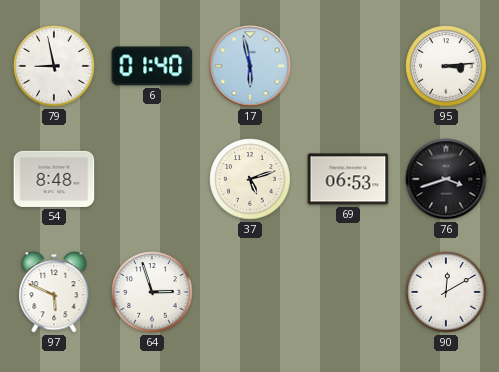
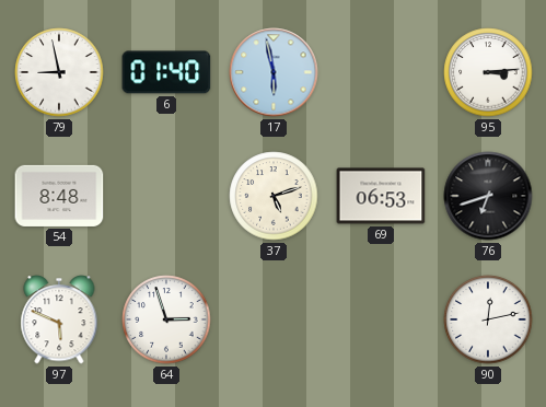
76: 3:42 -> 6:42 (488, 196)
90: 12:10 -> 12:13 (488, 319)
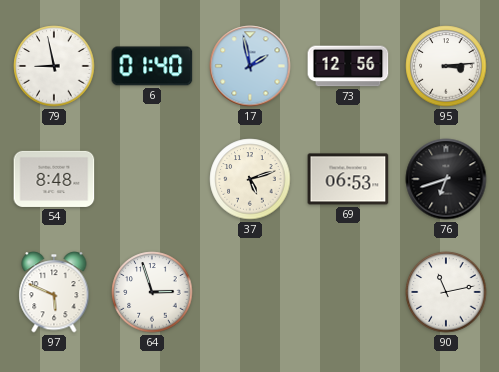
17: 5:58 -> 1:58 (250, 66)
73: none -> 12:56 (348, 66)
90: 12:13 -> 11:13 (446, 292)
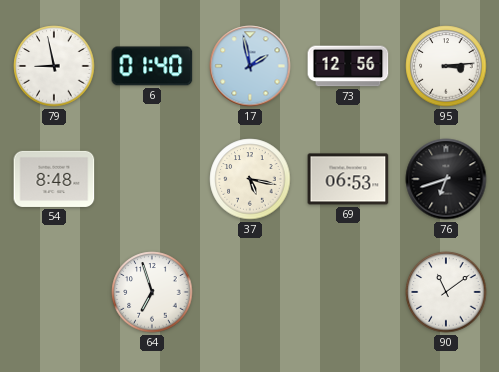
37: 5:12 -> 5:17 (250, 179)
97: 5:49 -> none (54, 292)
64: 2:57 -> 6:57 (152, 292)
90: 11:13 -> 11:09 (446, 292)
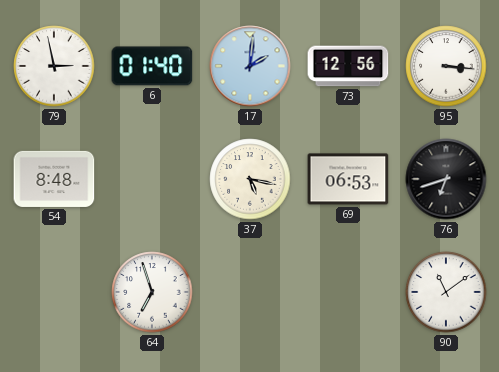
79: 8:58 -> 2:58 (54, 66)
17: 1:58 -> 2:01 (250, 66)
95: 3:14 -> 3:16 (446, 66)
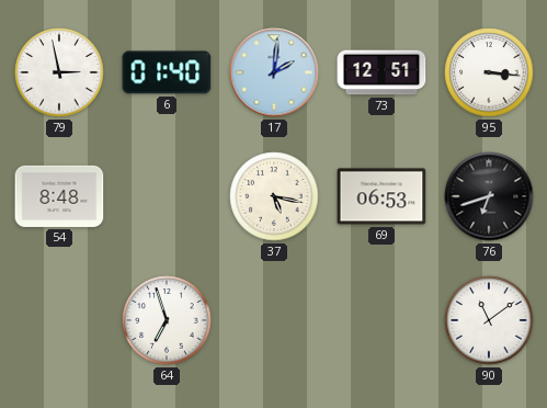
73: 12:56 -> 12:51 (381, 72)
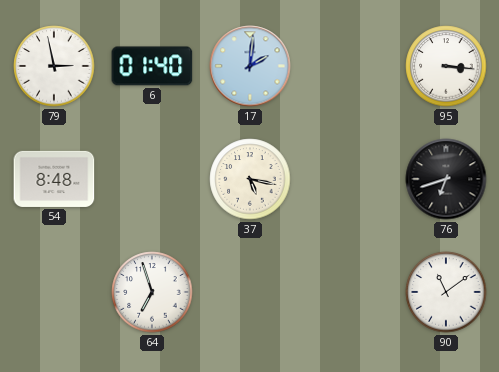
73: 12:51 -> none (381, 72)
69: 06:53 -> none (381, 196)
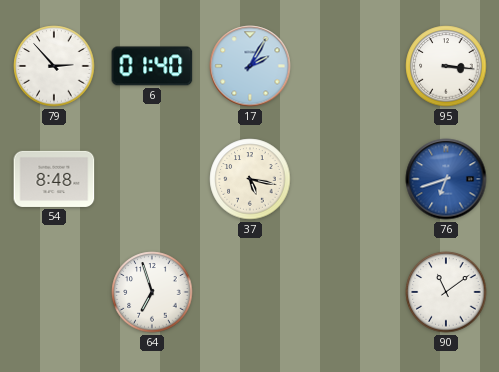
79: 2:58 -> 2:53 (54, 66)
17: 2:01 -> 2:05 (250, 66)
76 dial: black -> blue (446, 179)
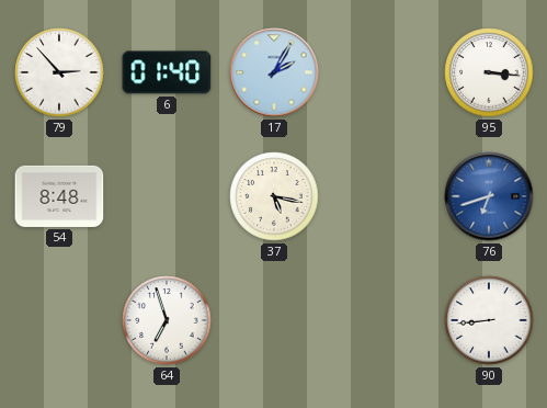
90: 11:09 -> 8:44 (489, 320)
